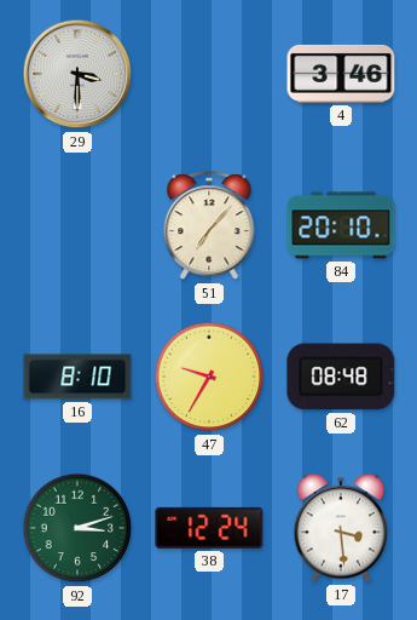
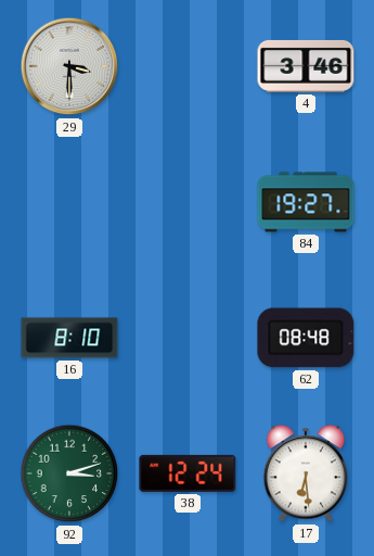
51: 7:07 -> none (209, 226)
84: 20:10 -> 19:27 (306, 202)
47: 9:35 -> none (209, 377)
17: 3:29 -> 6:29 (306, 473)
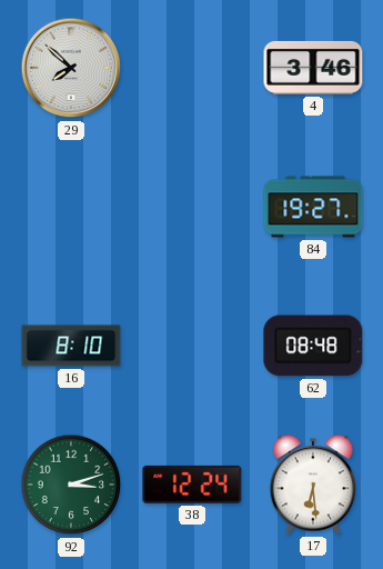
29: 3:30 -> 7:52 (71, 68)
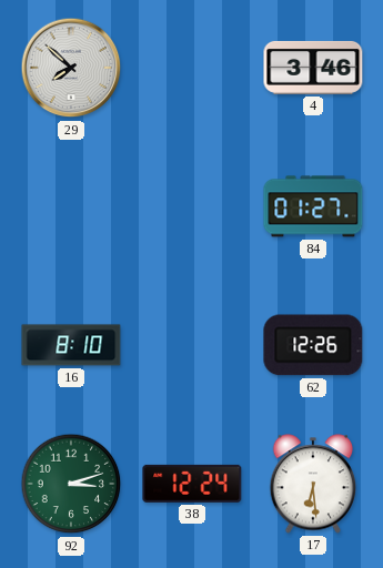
84: 19:27 -> 01:27 (313, 206)
62: 08:48 -> 12:26 (313, 345)
